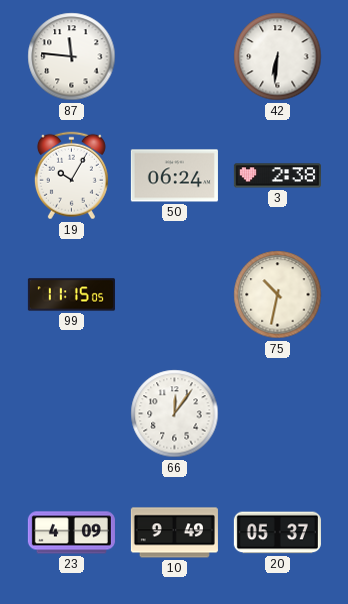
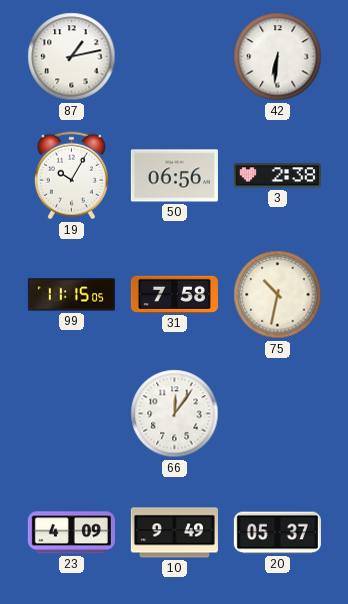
87: 11:46 -> 1:13 (72, 57)
50: 06:24 -> 06:56 (174, 176)
31: none -> 7:58 (174, 294)
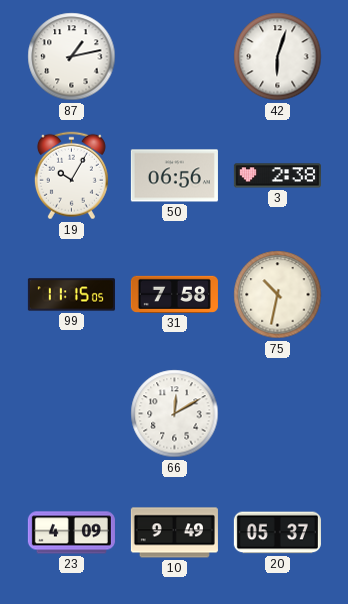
42: 6:31 -> 6:03 (278, 57)
66: 12:06 -> 12:10 (175, 414)
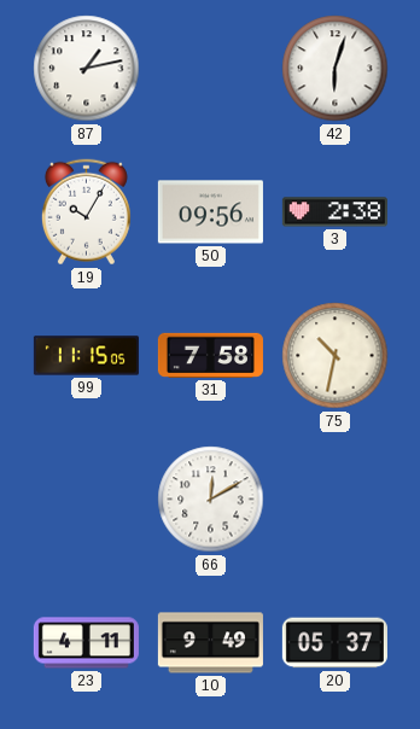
50: 06:56 -> 09:56 (210, 212)
23: 4:09 -> 4:11 (86, 643)
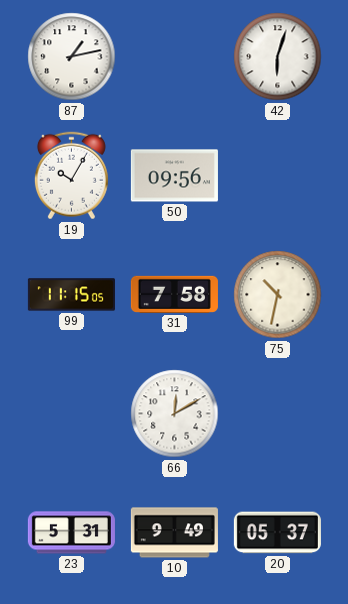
3: 2:38 -> none (334, 212)
23: 4:11 -> 5:31 (71, 533)
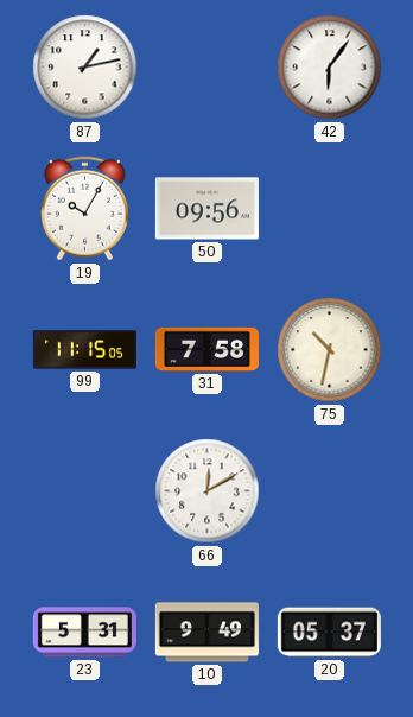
42: 6:03 -> 6:06 (330, 68)
